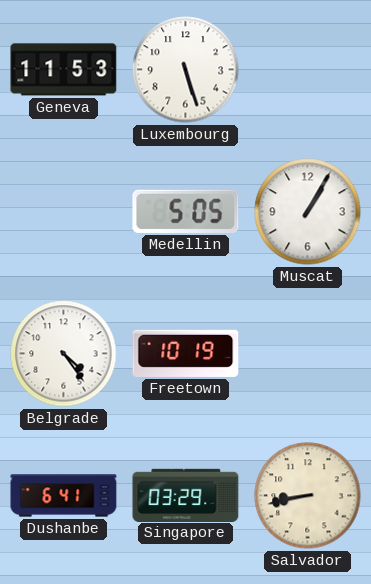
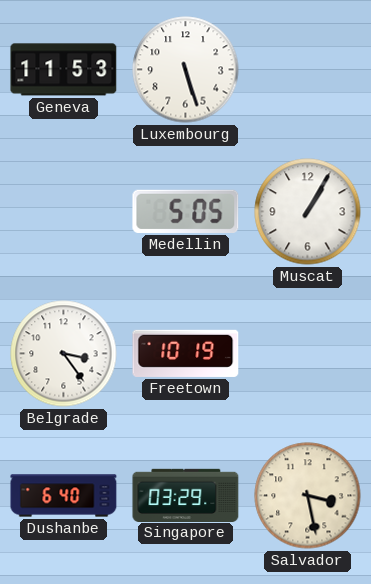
Belgrade: 4:24 -> 3:24 (64, 354)
Dushanbe: 6:41 -> 6:40 (64, 496)
Salvador: 8:43 -> 3:28 (308, 496)
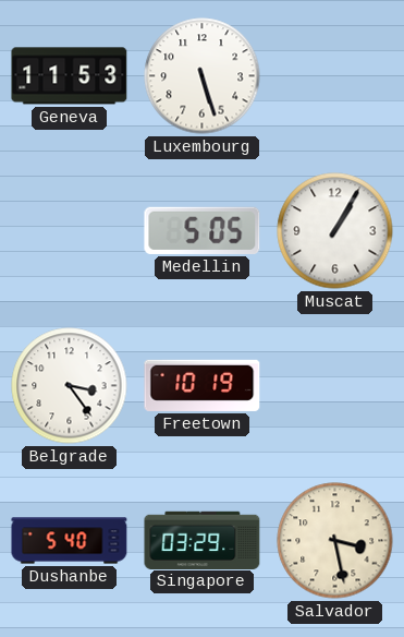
Dushanbe: 6:40 -> 5:40 (70, 541)
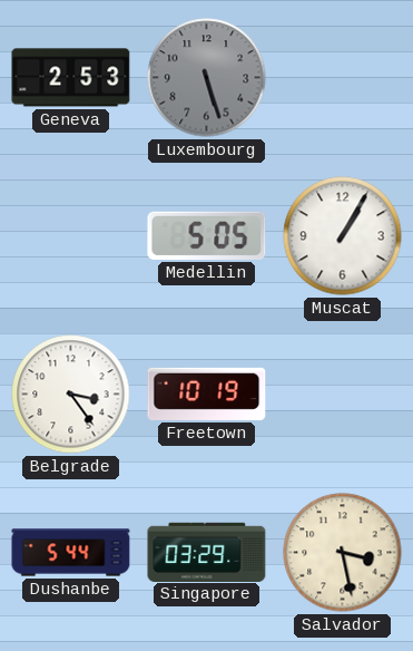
Geneva: 11:53 -> 2:53 (71, 78)
Luxembourg dial: white -> grey (207, 78)
Dushanbe: 5:40 -> 5:44 (71, 553)
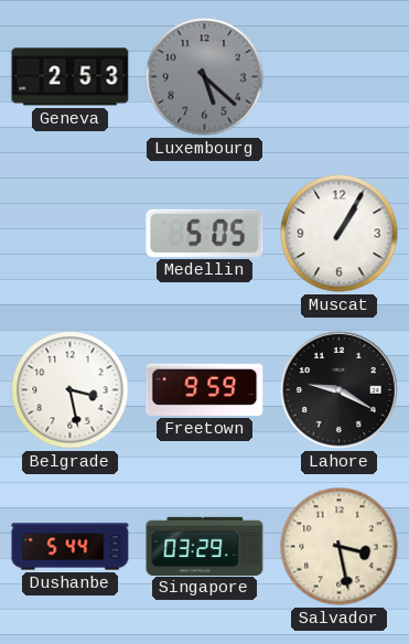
Luxembourg: 5:27 -> 5:22 (205, 77)
Belgrade: 3:24 -> 3:28 (71, 390)
Freetown: 10:19 -> 9:59 (205, 389)
Lahore: none -> 9:20 (338, 389)
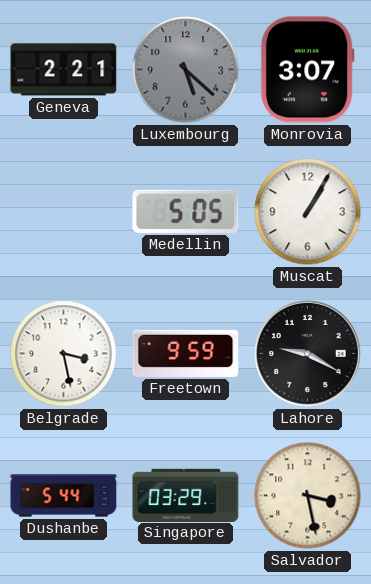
Geneva: 2:53 -> 2:21 (64, 70)
Monrovia: none -> 3:07 (307, 70)
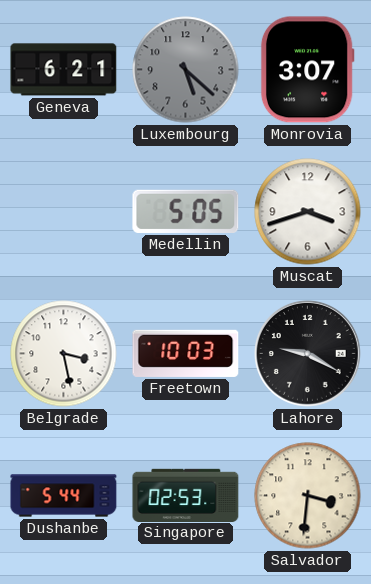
Geneva: 2:21 -> 6:21 (64, 70)
Muscat: 1:05 -> 3:42 (308, 212)
Freetown: 9:59 -> 10:03 (186, 353)
Singapore: 03:29 -> 02:53 (186, 495)
Salvador: 3:28 -> 3:31 (308, 496)
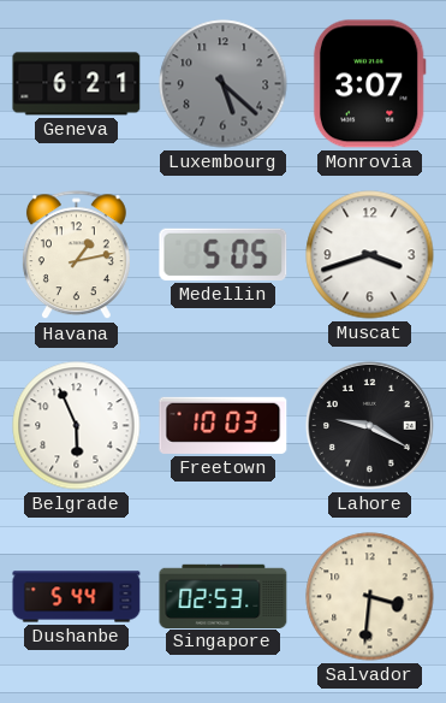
Havana: none -> 1:13 (76, 255)
Belgrade: 3:28 -> 5:56 (77, 426)
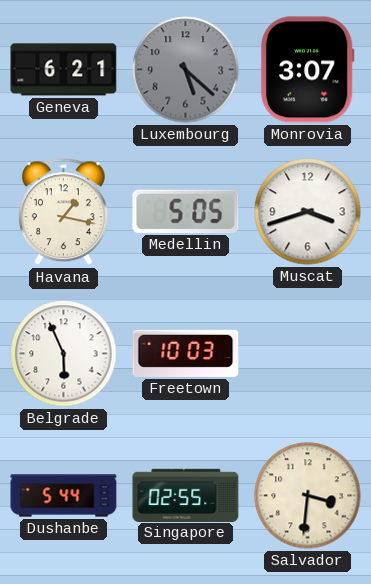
Havana: 1:13 -> 1:17 (63, 212)
Lahore: 9:20 -> none (369, 425)
Singapore: 02:53 -> 02:55 (186, 495)
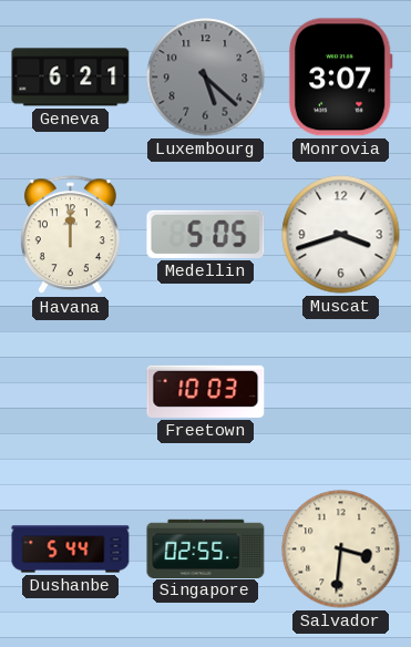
Havana: 1:17 -> 12:00 (70, 235)
Belgrade: 5:56 -> none (64, 354)
